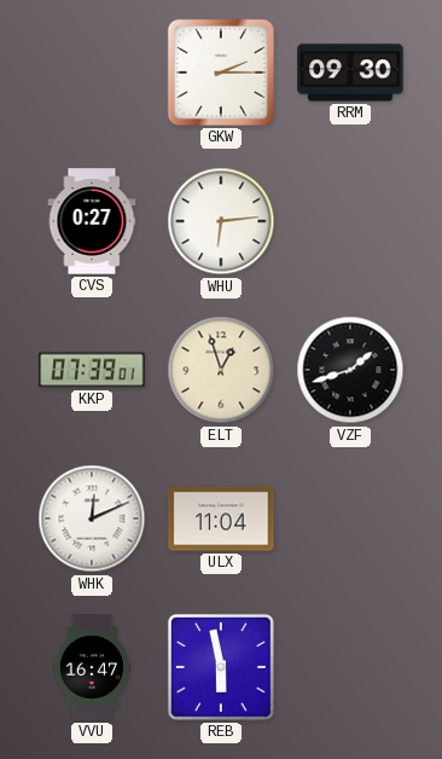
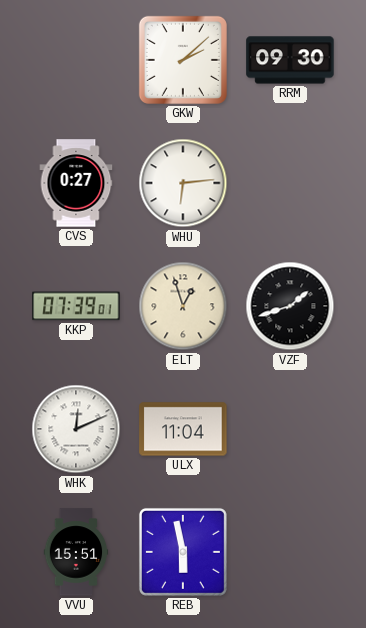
GKW: 2:15 -> 2:08 (183, 60)
VVU: 16:47 -> 15:51 (76, 552)
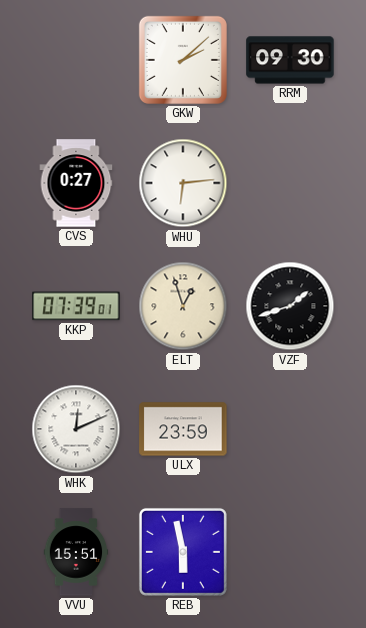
ULX: 11:04 -> 23:59 (183, 429)
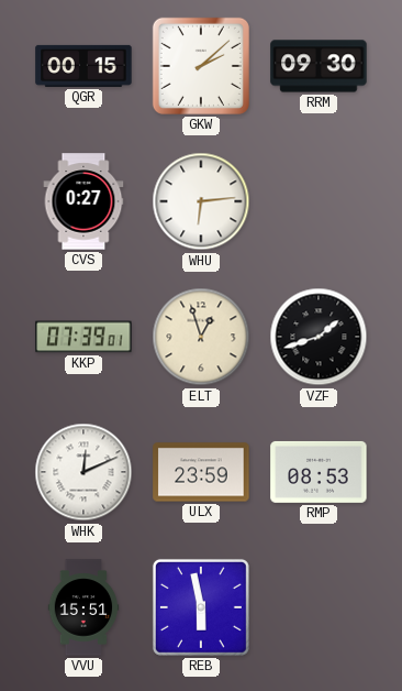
QGR: none -> 00:15 (83, 66)
RMP: none -> 08:53 (319, 472)
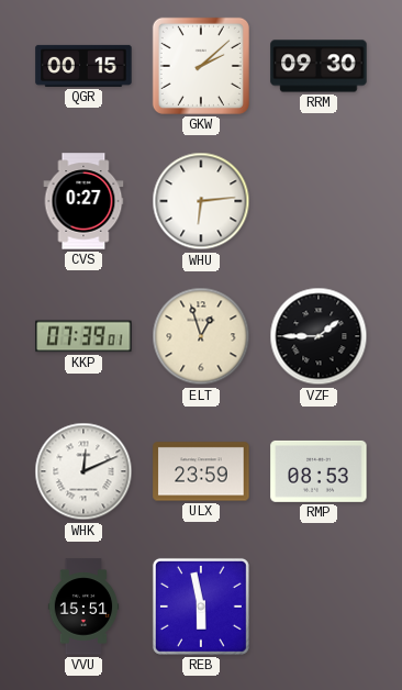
VZF: 1:42 -> 1:45 (319, 336)
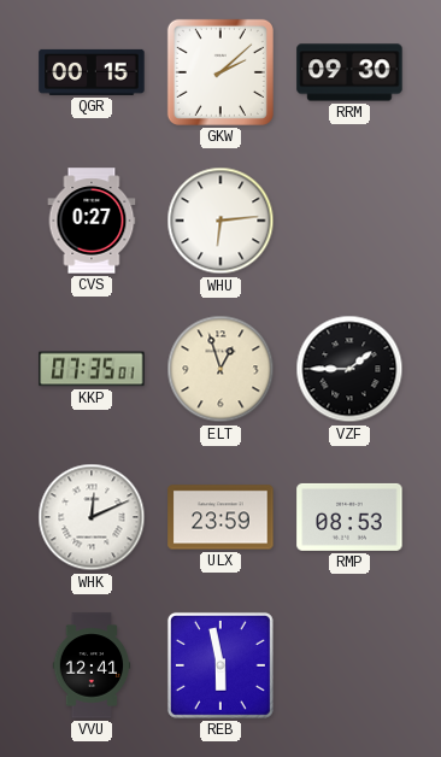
KKP: 07:39 -> 07:35 (92, 369)
VVU: 15:51 -> 12:41 (92, 665)
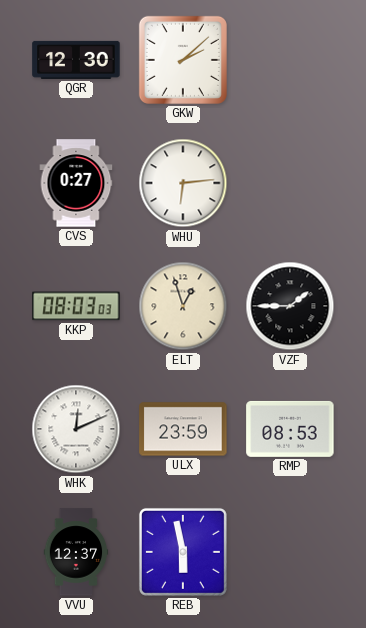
QGR: 00:15 -> 12:30 (76, 60)
RRM: 09:30 -> none (349, 72)
KKP: 07:35 -> 08:03 (76, 306)
VVU: 12:41 -> 12:37 (76, 552)
